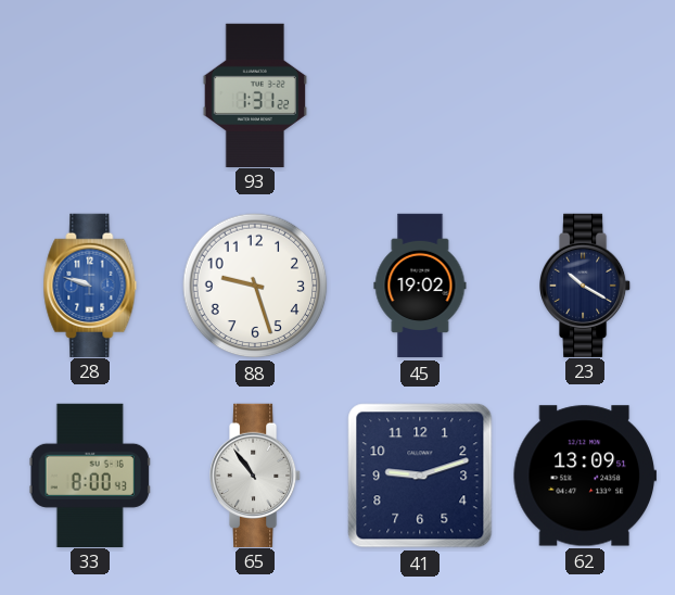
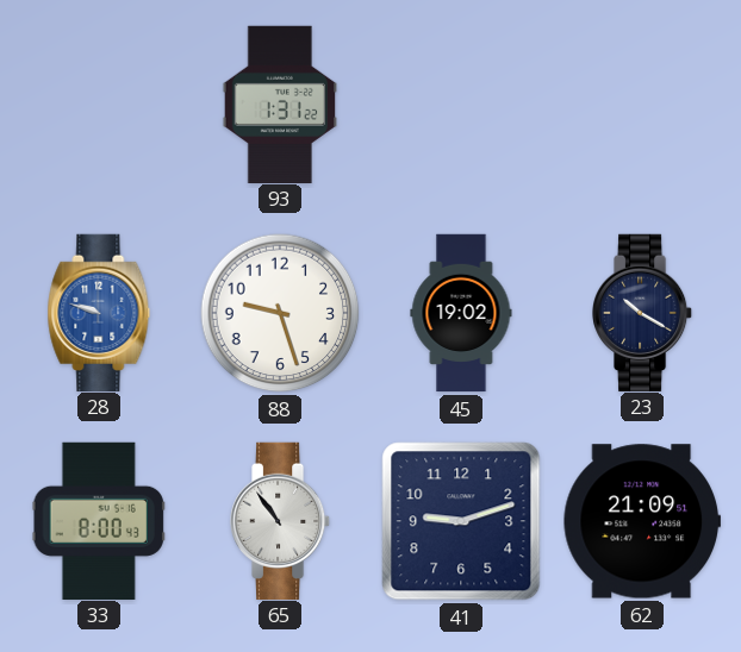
62: 13:09 -> 21:09 (642, 521)
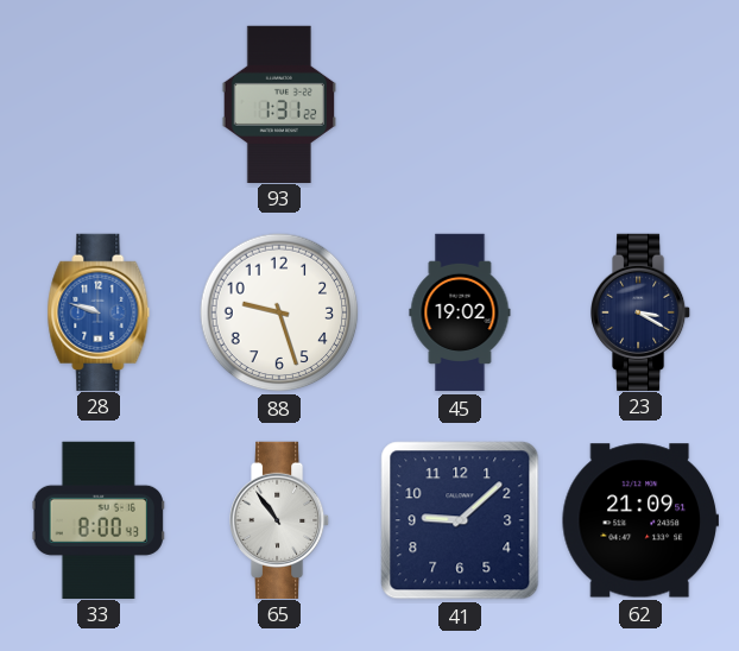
23: 10:20 -> 3:20 (642, 311)
41: 9:12 -> 9:08 (460, 520)
